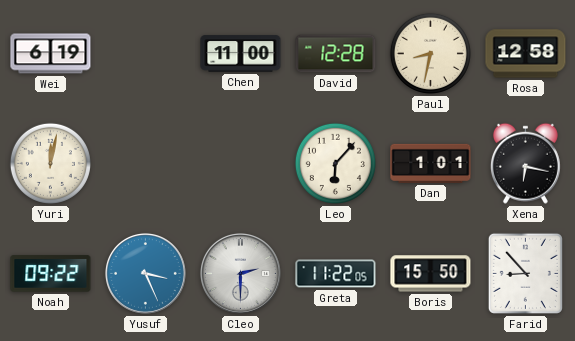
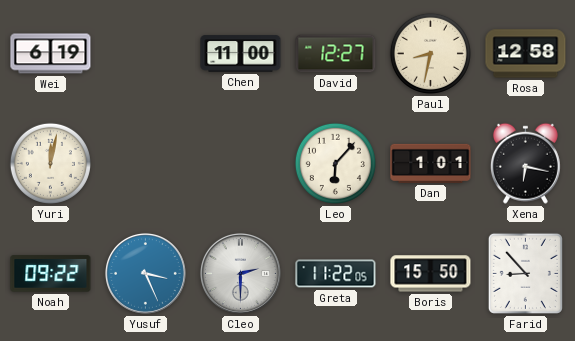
David: 12:28 -> 12:27 (336, 54)
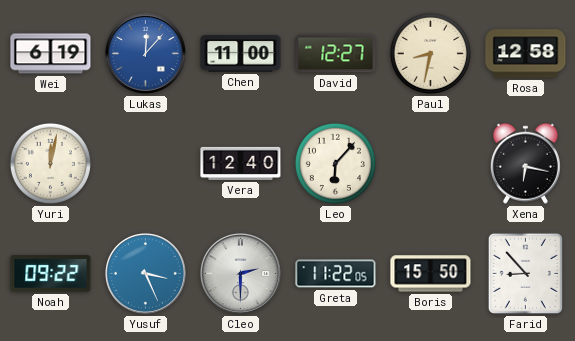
Lukas: none -> 12:07 (145, 53)
Vera: none -> 12:40 (241, 163)
Dan: 1:01 -> none (431, 163)
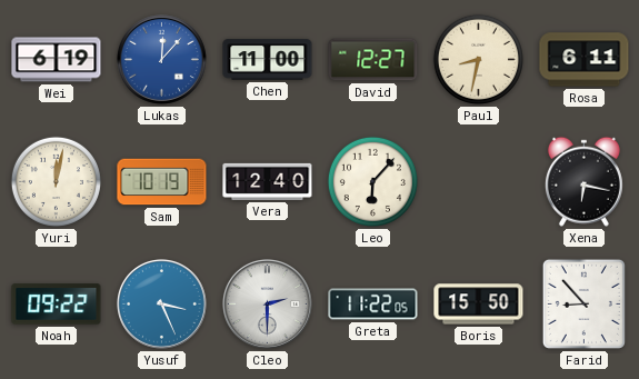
Rosa: 12:58 -> 6:11 (585, 60)
Sam: none -> 10:19 (162, 182)
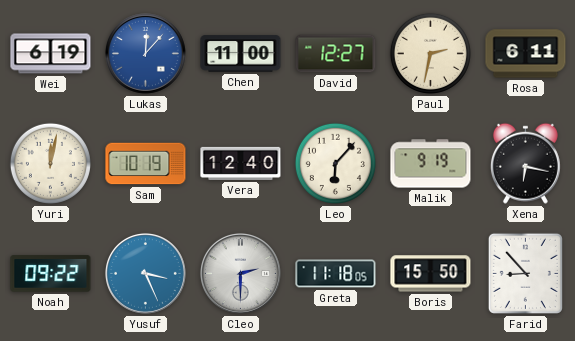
Paul: 8:32 -> 2:32 (430, 53)
Malik: none -> 9:19 (431, 164)
Greta: 11:22 -> 11:18 (336, 274)
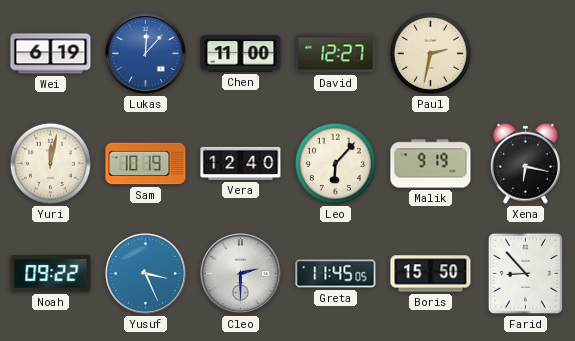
Rosa: 6:11 -> none (526, 54)
Greta: 11:18 -> 11:45 (336, 274)
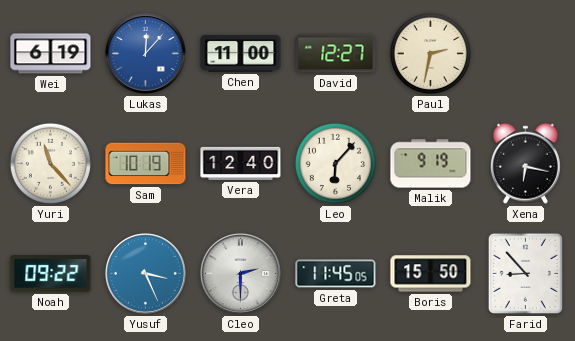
Yuri: 12:02 -> 11:23 (50, 163)
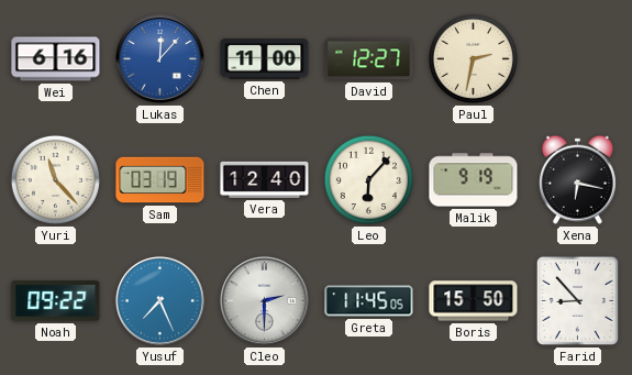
Wei: 6:19 -> 6:16 (56, 59)
Sam: 10:19 -> 03:19 (160, 180)
Yusuf: 3:26 -> 7:26 (159, 300)
